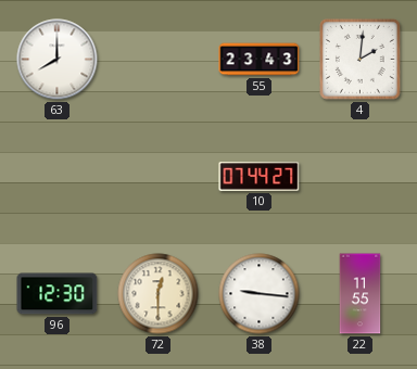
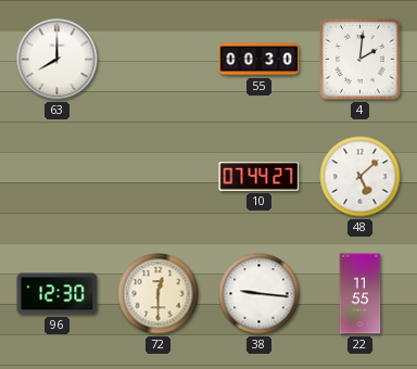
55: 23:43 -> 00:30 (260, 60)
48: none -> 5:08 (361, 177)
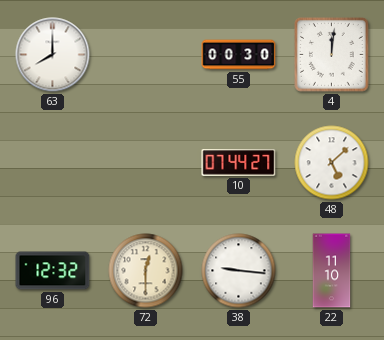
4: 2:01 -> 12:01 (331, 54)
96: 12:30 -> 12:32 (53, 271)
22: 11:55 -> 11:10 (332, 271)
